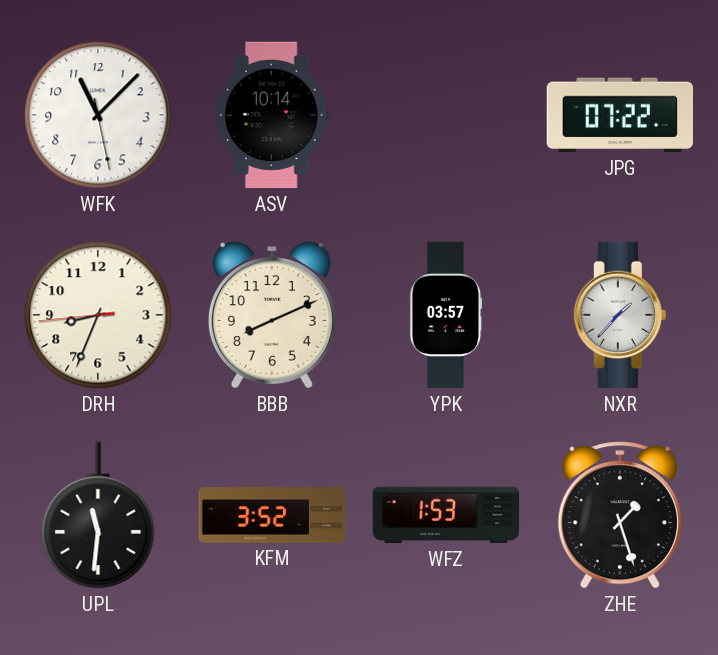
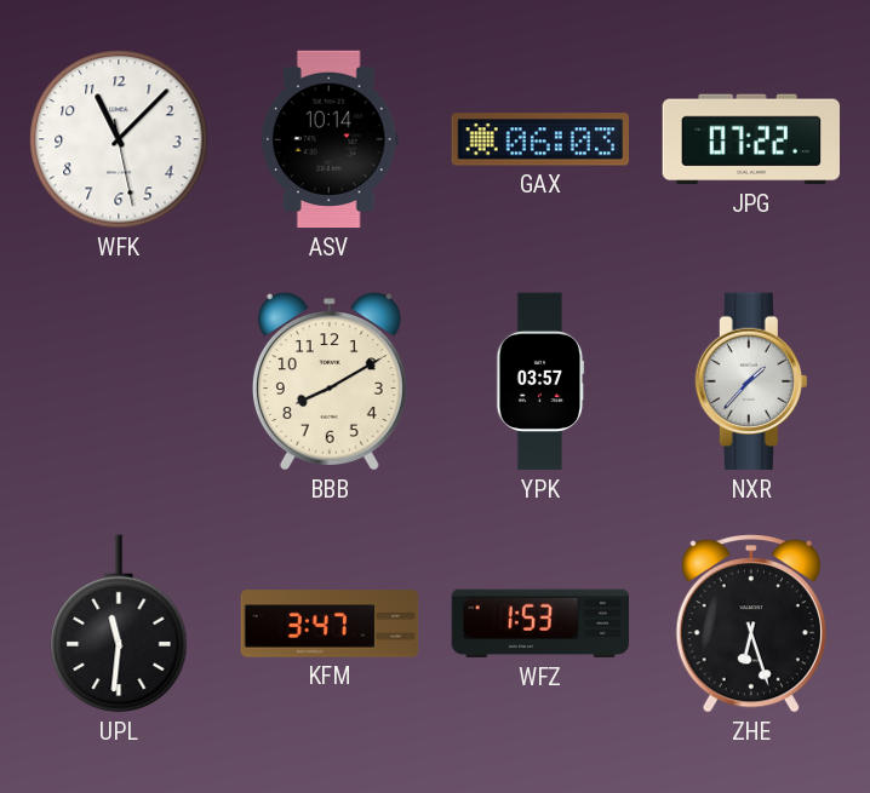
GAX: none -> 06:03 (539, 139)
DRH: 8:33 -> none (98, 315)
BBB: 8:11 -> 8:10 (330, 381)
KFM: 3:52 -> 3:47 (330, 624)
ZHE: 1:27 -> 6:27 (751, 624)
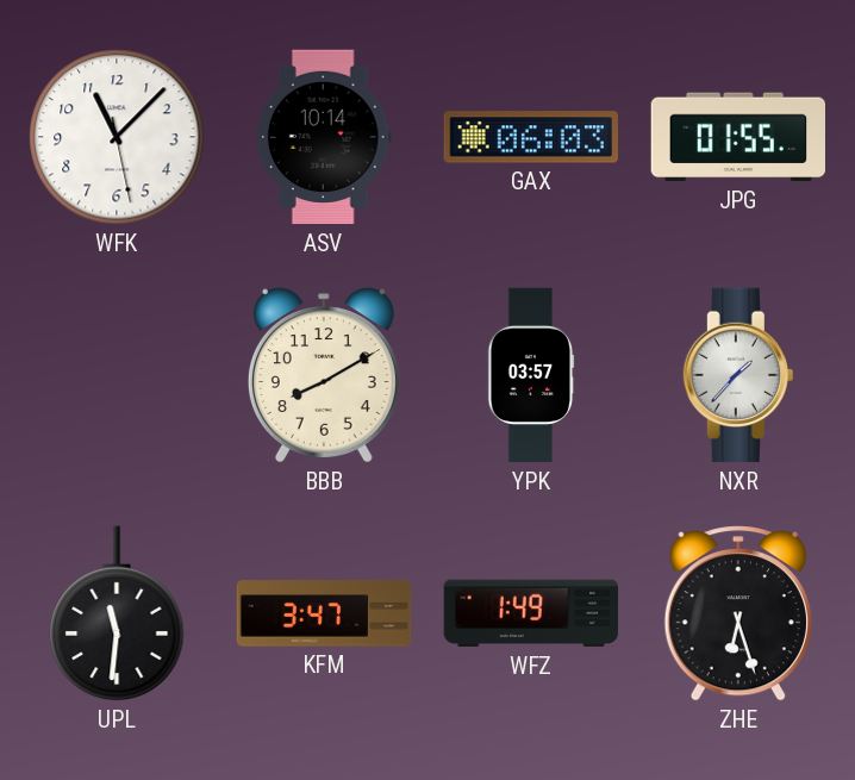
JPG: 07:22 -> 01:55 (738, 137)
WFZ: 1:53 -> 1:49 (530, 613)
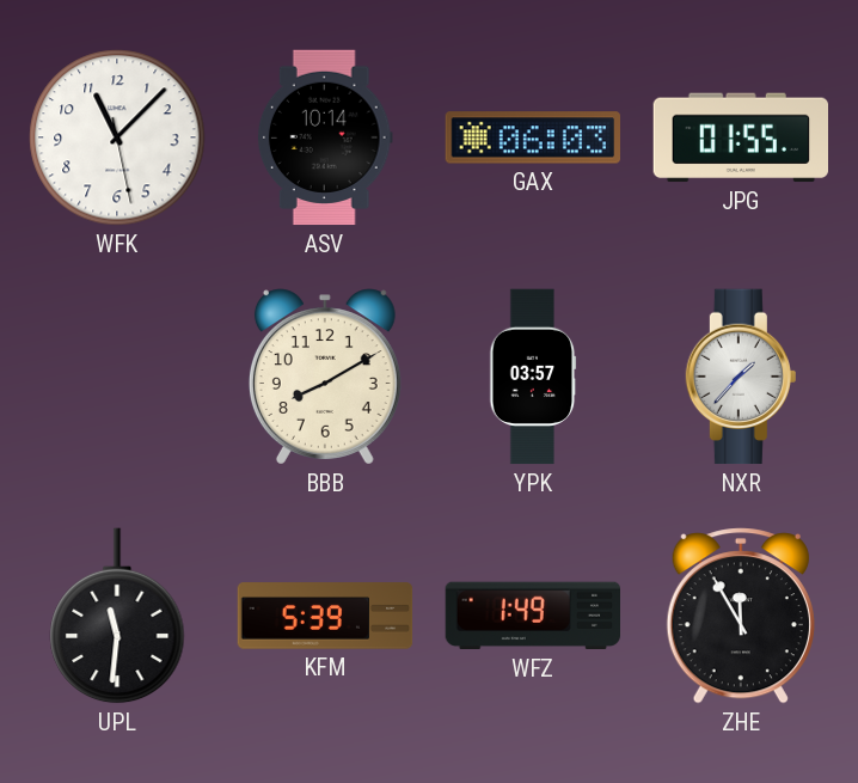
KFM: 3:47 -> 5:39 (325, 616)
ZHE: 6:27 -> 11:55 (741, 616)
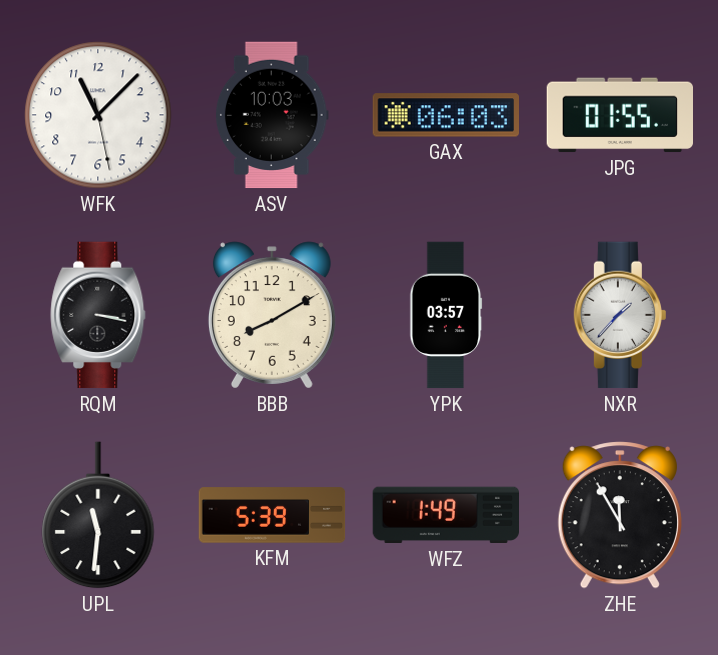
ASV: 10:14 -> 10:03 (272, 115)
RQM: none -> 3:17 (98, 315)
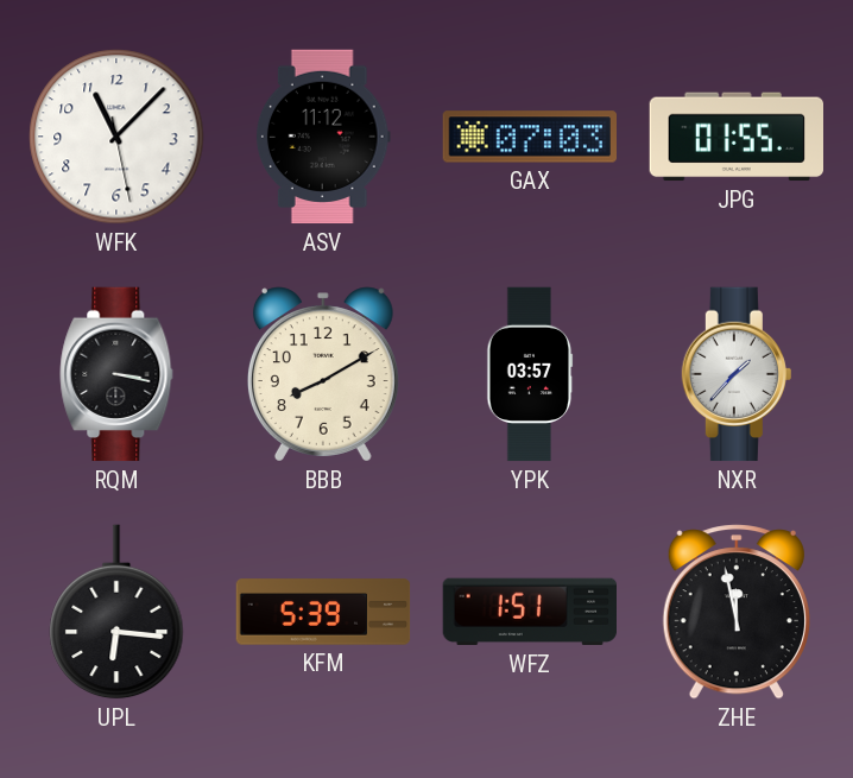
ASV: 10:03 -> 11:12 (323, 137)
GAX: 06:03 -> 07:03 (529, 137)
UPL: 11:31 -> 6:16 (116, 612)
WFZ: 1:49 -> 1:51 (529, 612)
ZHE: 11:55 -> 11:58 (737, 612)
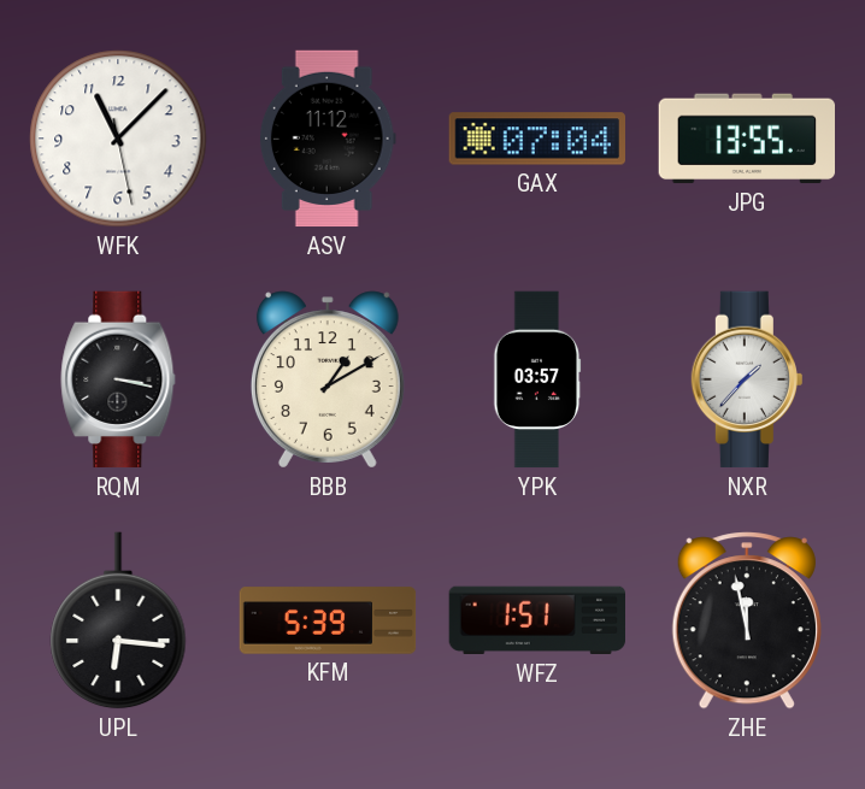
GAX: 07:03 -> 07:04 (536, 139)
JPG: 01:55 -> 13:55 (747, 139)
BBB: 8:10 -> 1:10 (328, 379)
